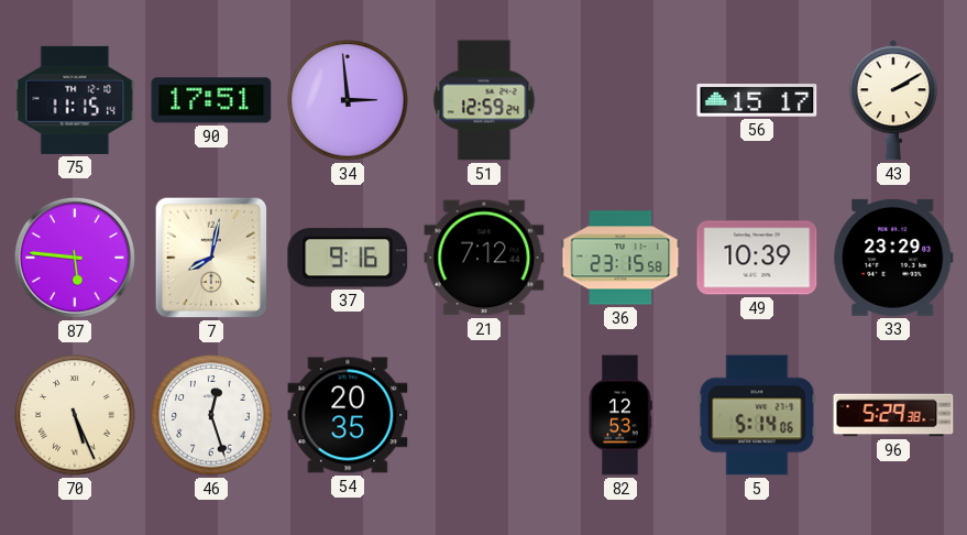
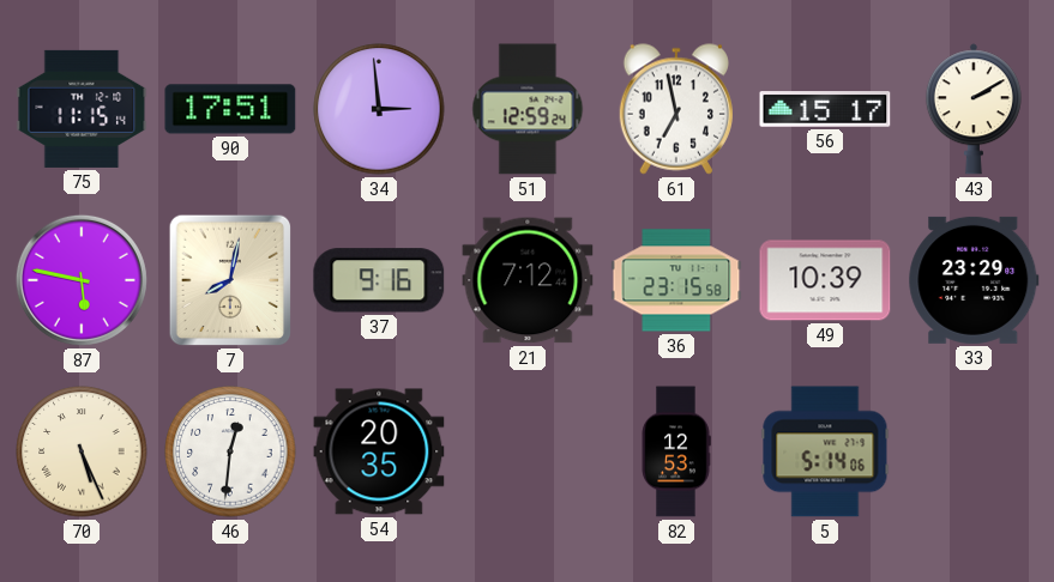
61: none -> 6:58 (675, 109)
87: 5:46 -> 5:47 (82, 280)
46: 12:27 -> 12:31 (230, 451)
96: 5:29 -> none (893, 415)
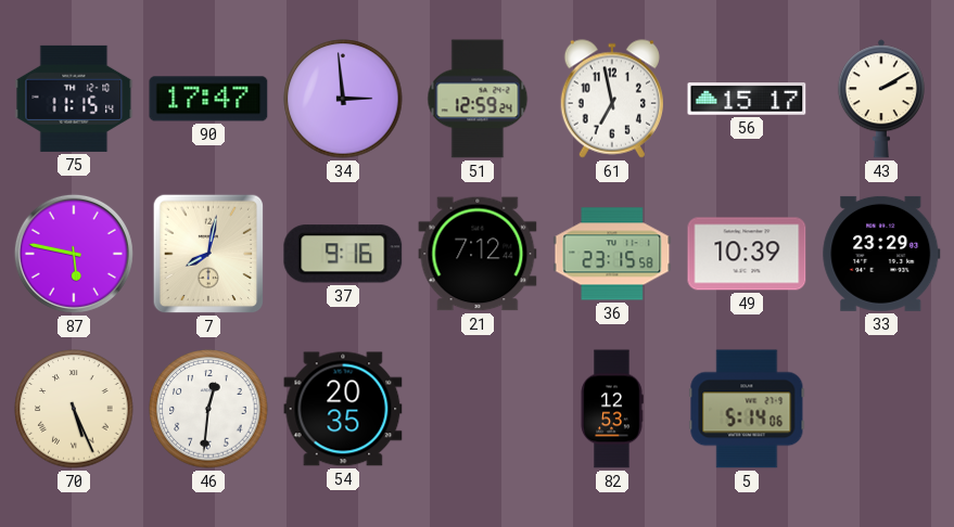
90: 17:51 -> 17:47 (208, 99)
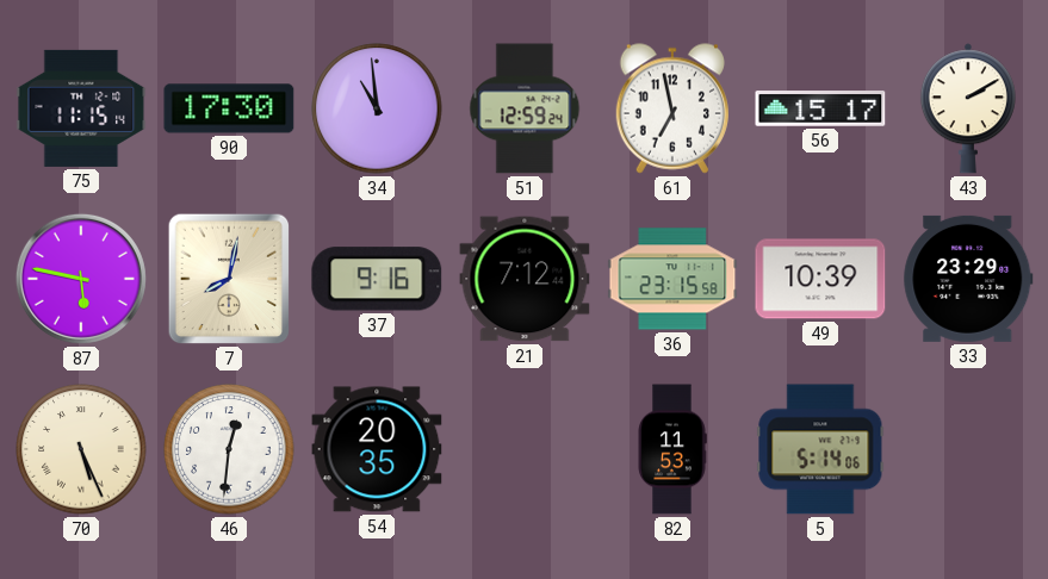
90: 17:47 -> 17:30 (229, 108)
34: 2:59 -> 10:59 (377, 108)
82: 12:53 -> 11:53 (672, 449)
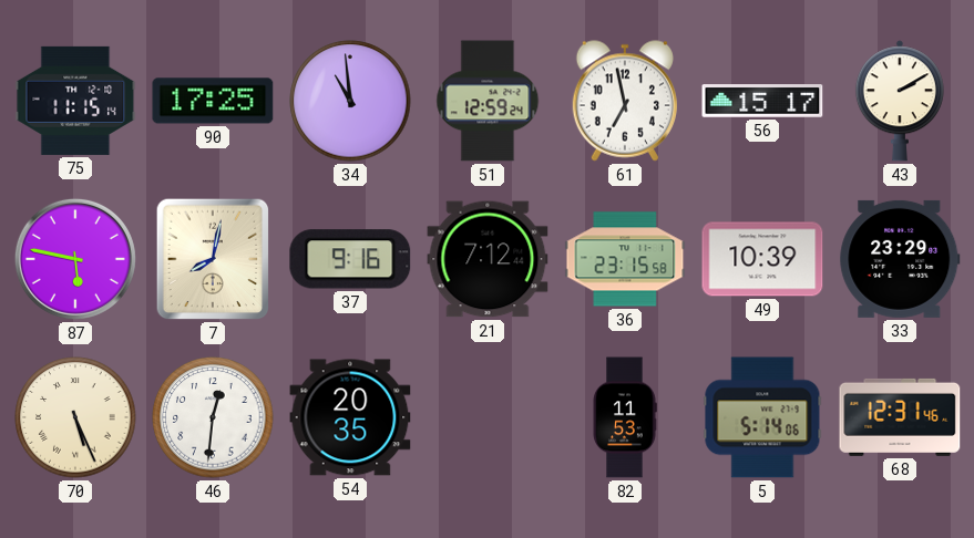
90: 17:30 -> 17:25 (213, 101)
68: none -> 12:31 (900, 417)
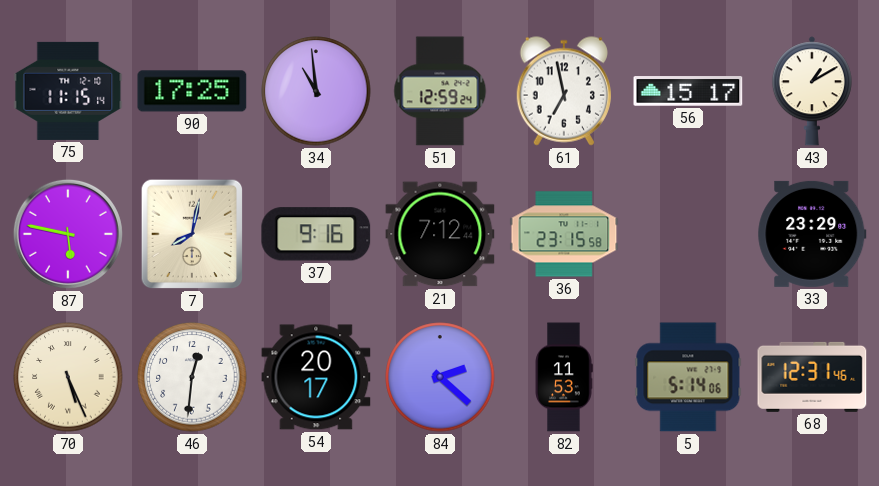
43: 2:10 -> 1:10 (812, 91)
49: 10:39 -> none (762, 259)
54: 20:35 -> 20:17 (316, 377)
84: none -> 2:22 (440, 377)
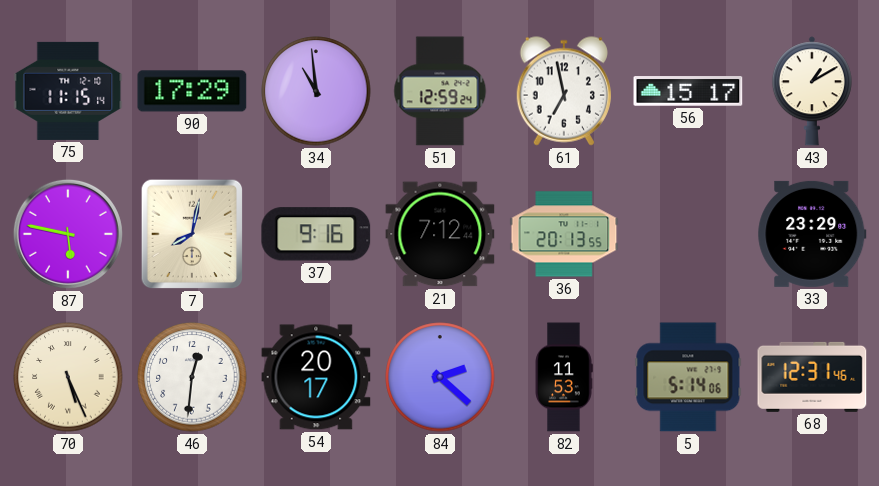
90: 17:25 -> 17:29 (192, 91)
36: 23:15 -> 20:13 (564, 234)
